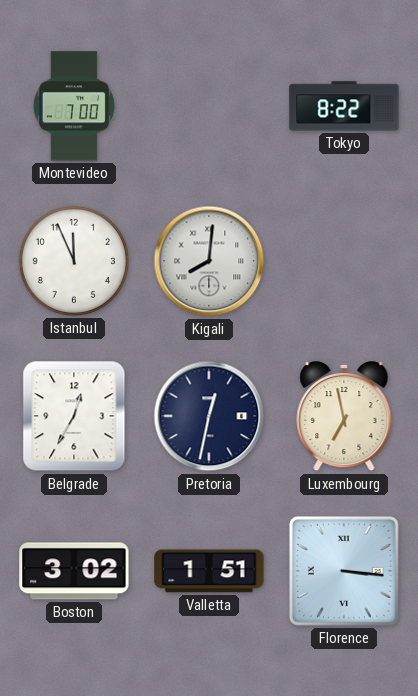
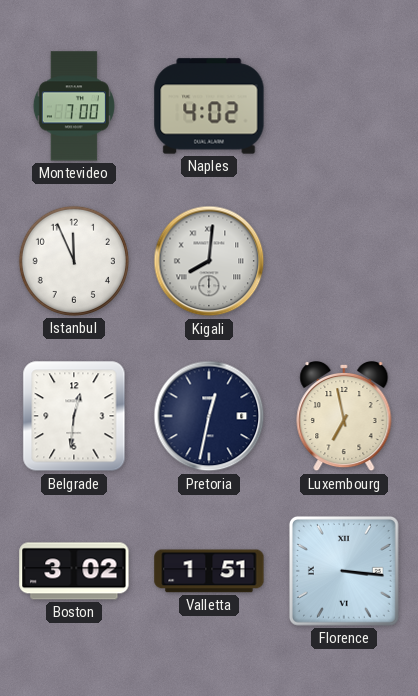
Naples: none -> 4:02 (209, 106)
Tokyo: 8:22 -> none (344, 106)
Belgrade: 12:35 -> 12:31 (74, 416)
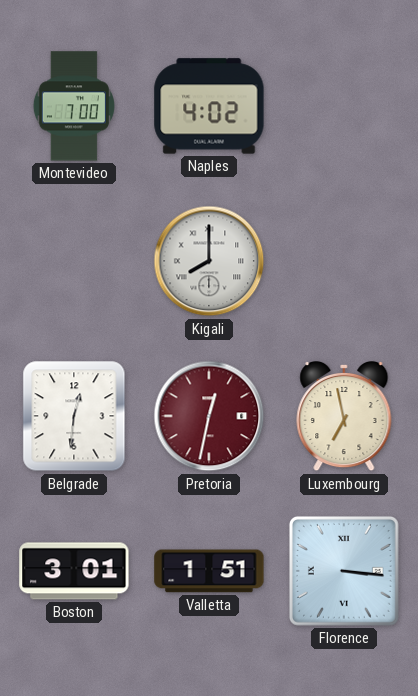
Istanbul: 11:56 -> none (74, 261)
Kigali: 8:01 -> 8:00 (209, 261)
Pretoria dial: navy -> burgundy (209, 416)
Boston: 3:02 -> 3:01 (74, 571)
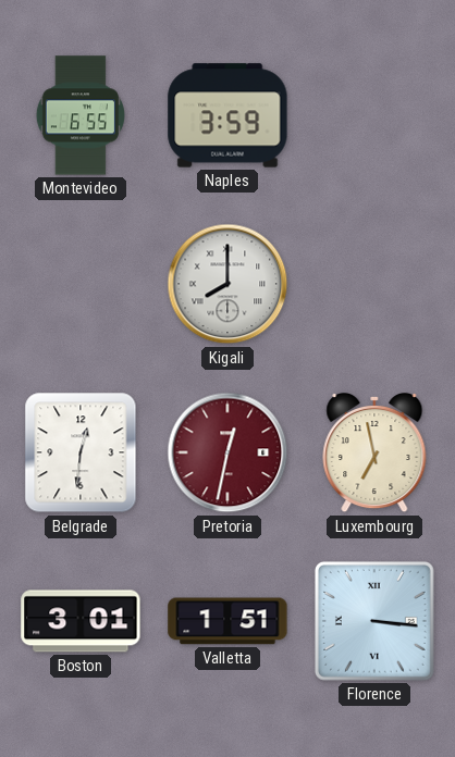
Montevideo: 7:00 -> 6:55 (81, 115)
Naples: 4:02 -> 3:59 (228, 115)
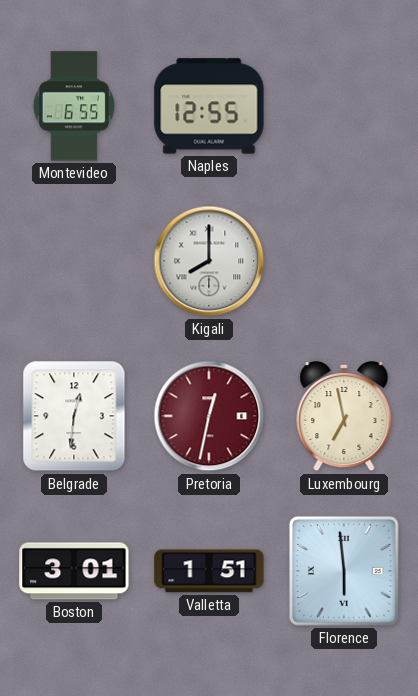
Naples: 3:59 -> 12:55 (209, 106)
Florence: 3:16 -> 5:59 (344, 571)
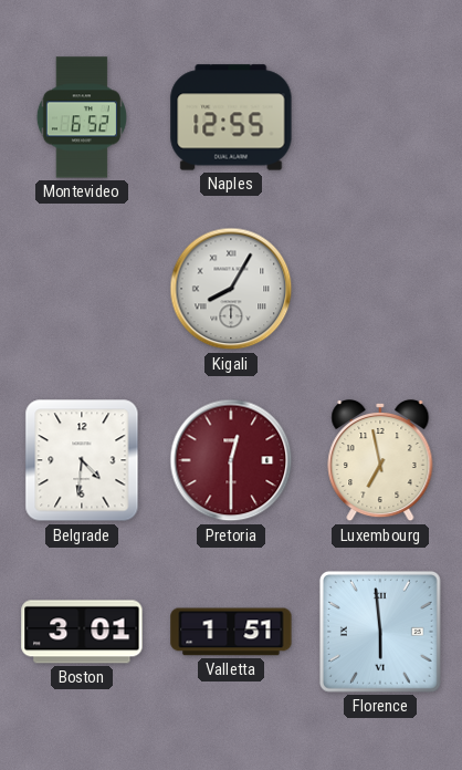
Montevideo: 6:55 -> 6:52 (82, 117)
Kigali: 8:00 -> 8:05 (231, 289)
Belgrade: 12:31 -> 4:31 (82, 460)
Pretoria: 12:32 -> 12:30 (231, 460)
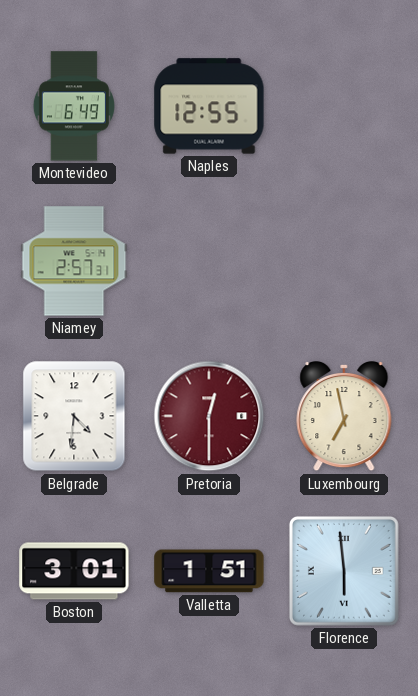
Montevideo: 6:52 -> 6:49 (74, 106)
Niamey: none -> 2:57 (74, 261)
Kigali: 8:05 -> none (231, 289)
